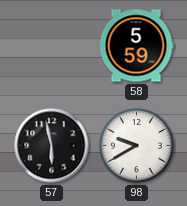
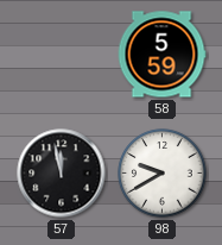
57: 5:58 -> 11:58 (62, 174)
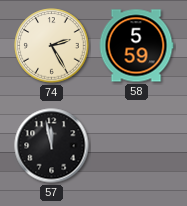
74: none -> 2:25 (52, 46)
98: 9:40 -> none (163, 174)
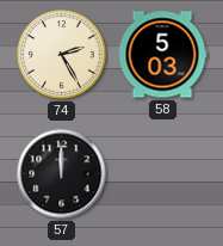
58: 5:59 -> 5:03 (162, 55)
57: 11:58 -> 12:00 (62, 174)
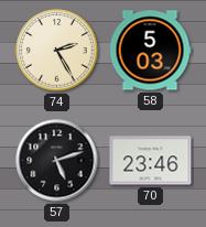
57: 12:00 -> 5:12 (57, 161)
70: none -> 23:46 (151, 161)
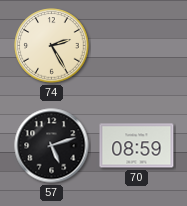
58: 5:03 -> none (150, 51)
70: 23:46 -> 08:59 (137, 146)
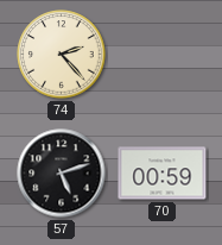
74: 2:25 -> 2:23 (62, 55)
70: 08:59 -> 00:59 (163, 174)
